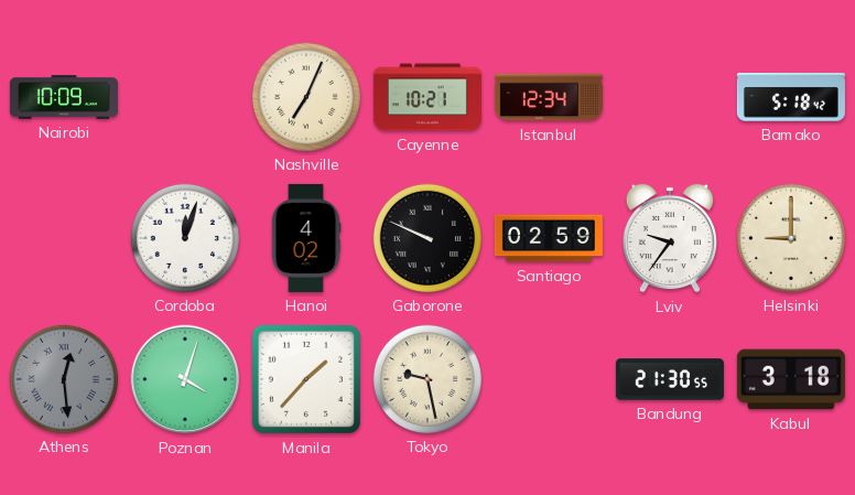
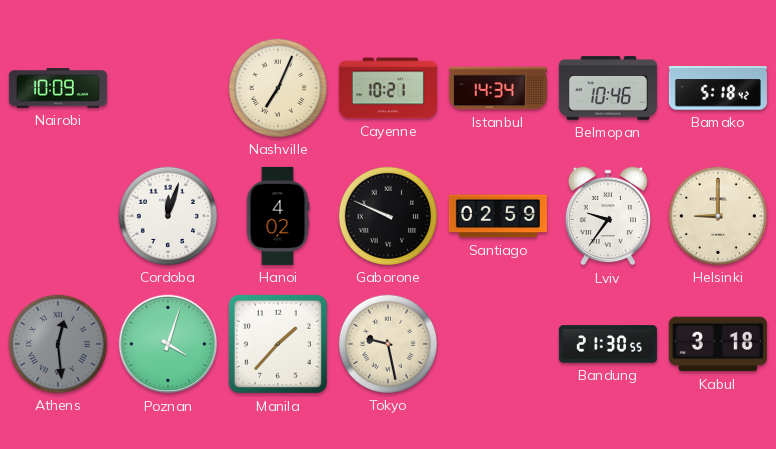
Istanbul: 12:34 -> 14:34 (498, 88)
Belmopan: none -> 10:46 (608, 88)
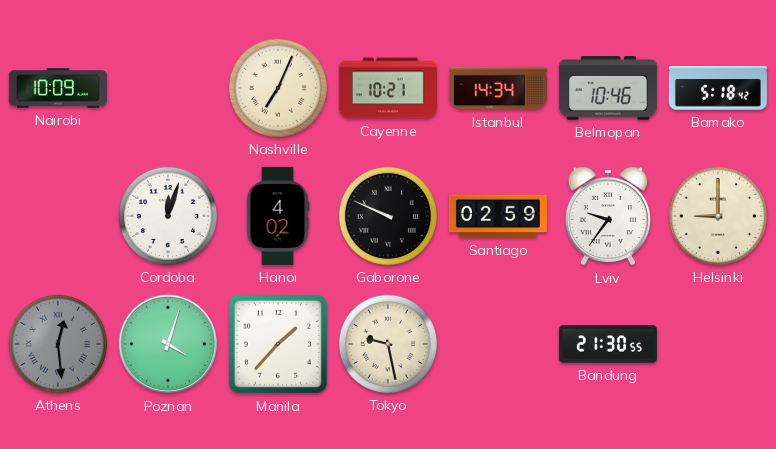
Kabul: 3:18 -> none (718, 344)
